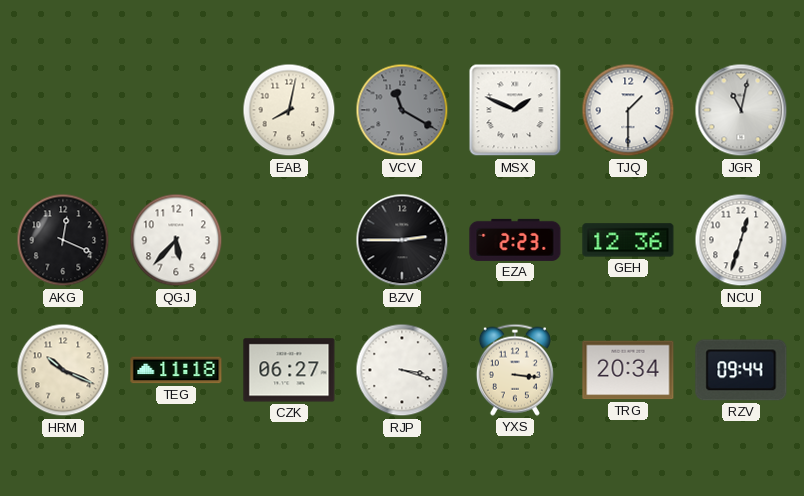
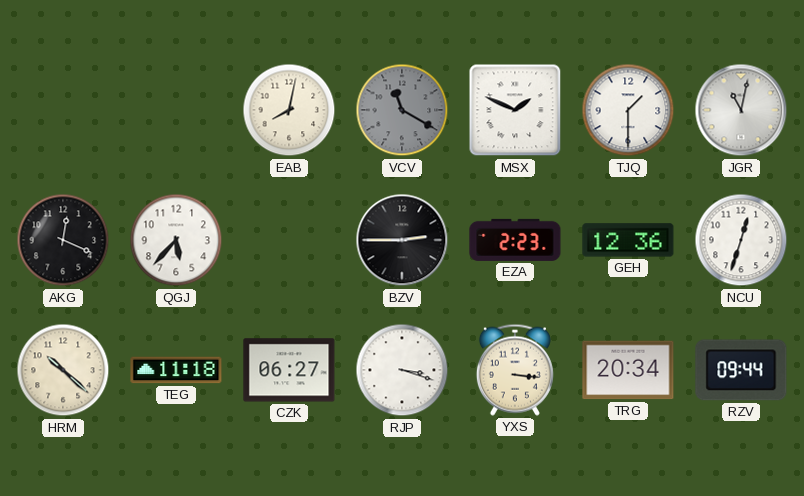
HRM: 10:19 -> 10:22 (63, 370)
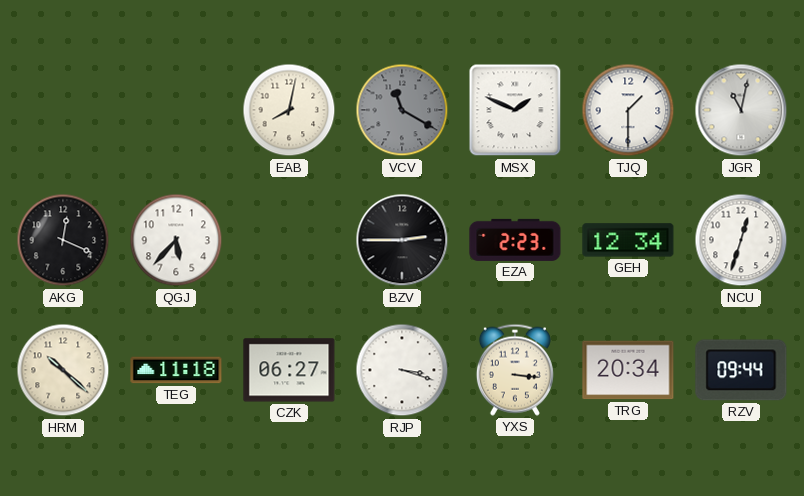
GEH: 12:36 -> 12:34 (628, 240)
